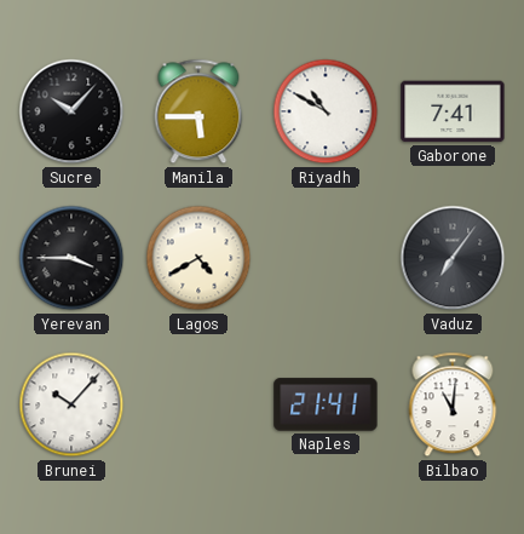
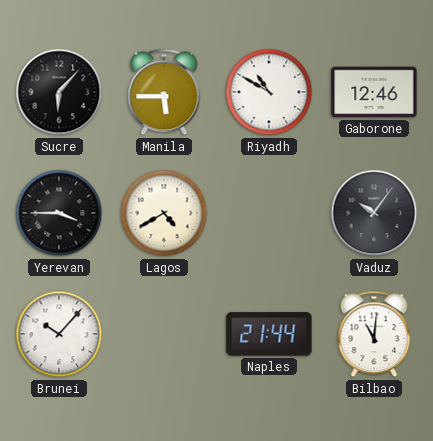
Sucre: 10:07 -> 6:07 (59, 92)
Gaborone: 7:41 -> 12:46 (374, 92)
Vaduz: 7:06 -> 10:06 (374, 213)
Naples: 21:41 -> 21:44 (269, 334)
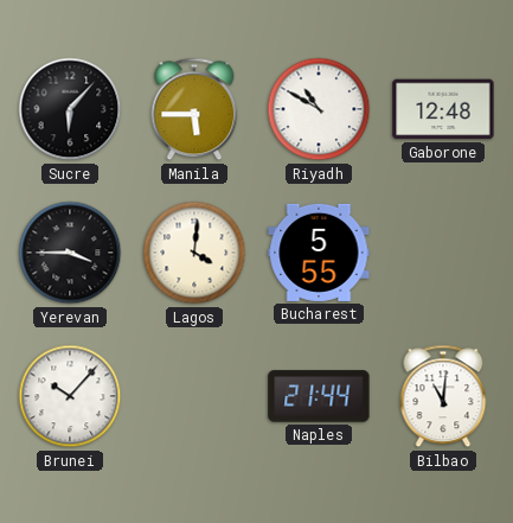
Gaborone: 12:46 -> 12:48 (443, 109)
Lagos: 4:40 -> 4:01 (194, 253)
Bucharest: none -> 5:55 (319, 253)
Vaduz: 10:06 -> none (374, 213)
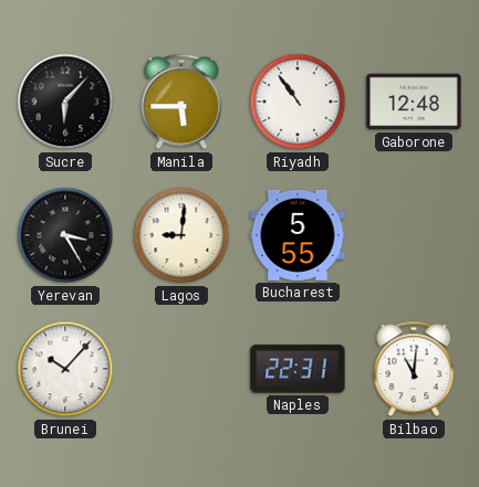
Riyadh: 10:50 -> 10:54 (298, 102)
Yerevan: 3:45 -> 3:25 (65, 235)
Lagos: 4:01 -> 9:01 (181, 235)
Naples: 21:44 -> 22:31 (298, 369)
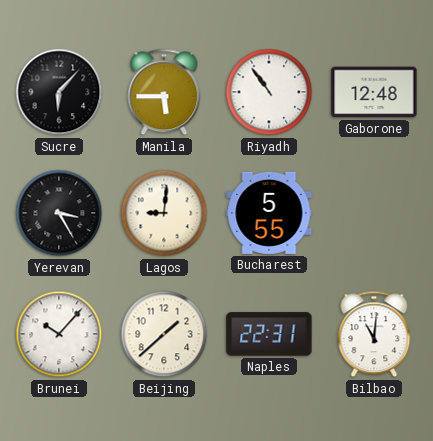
Beijing: none -> 1:38 (164, 334)
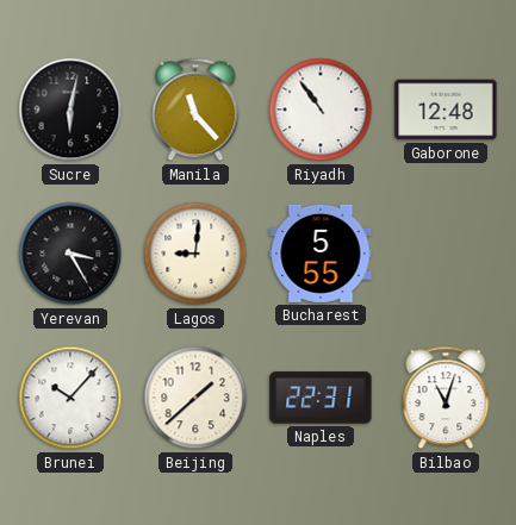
Sucre: 6:07 -> 6:02 (70, 110)
Manila: 5:45 -> 11:23 (195, 110)
Bilbao: 11:01 -> 11:03 (446, 398)
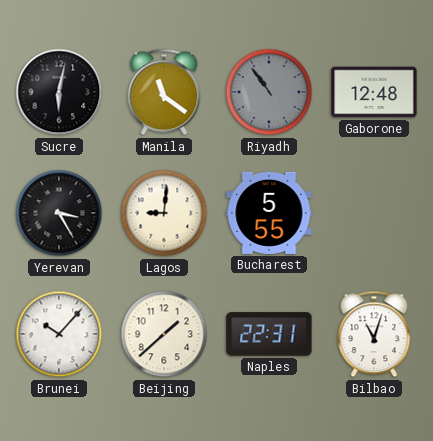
Manila: 11:23 -> 11:21 (164, 92)
Riyadh dial: white -> grey (269, 92)
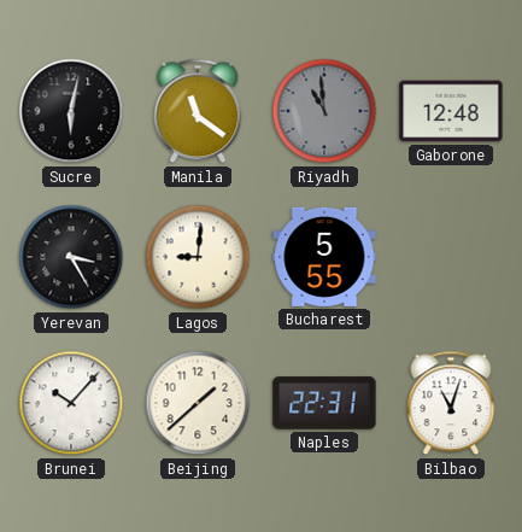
Riyadh: 10:54 -> 10:59 (324, 111)
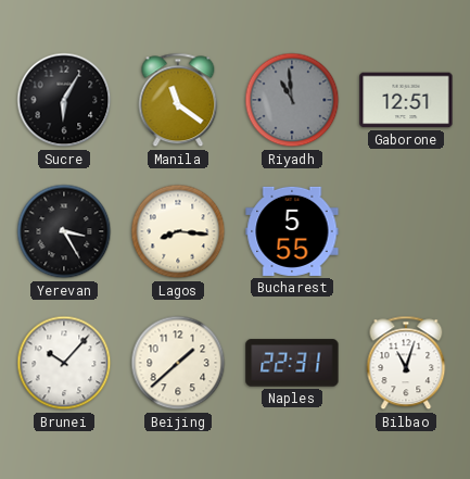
Sucre: 6:02 -> 6:05 (64, 100)
Gaborone: 12:48 -> 12:51 (406, 100)
Lagos: 9:01 -> 8:16 (178, 231)
